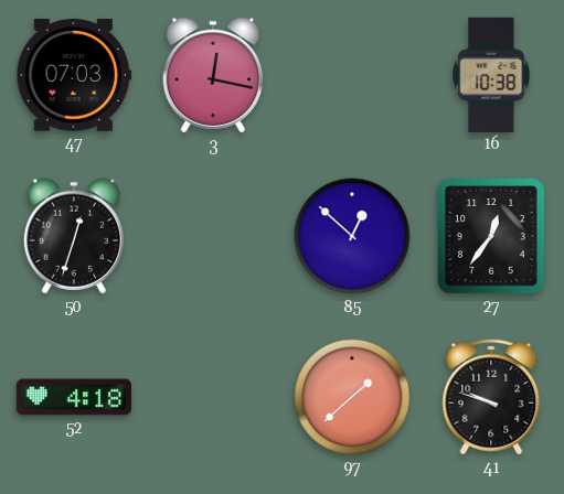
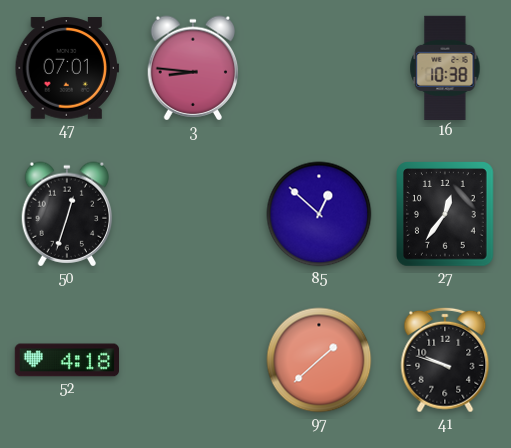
47: 07:03 -> 07:01 (66, 68)
3: 12:17 -> 8:46 (193, 68)
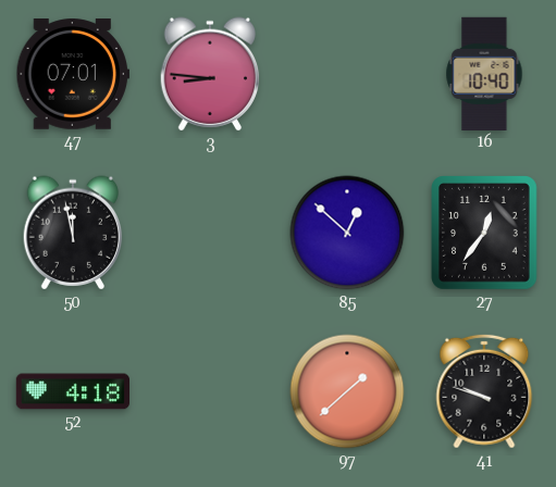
16: 10:38 -> 10:40 (484, 73)
50: 12:33 -> 11:58 (73, 233)
